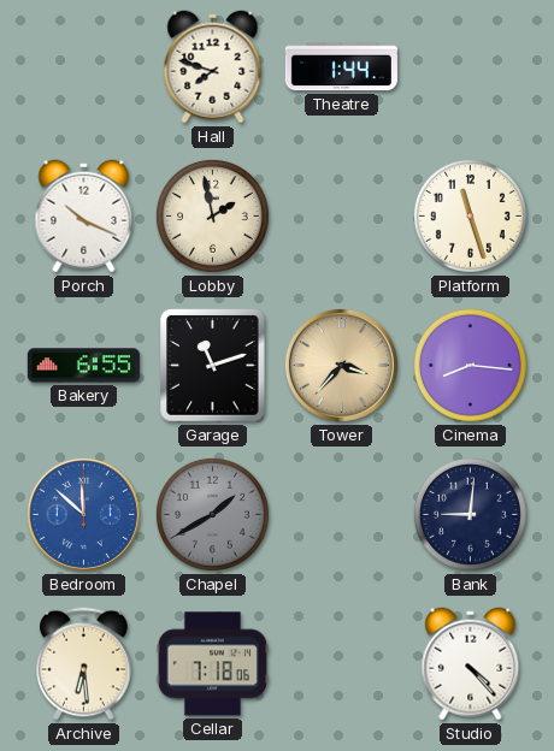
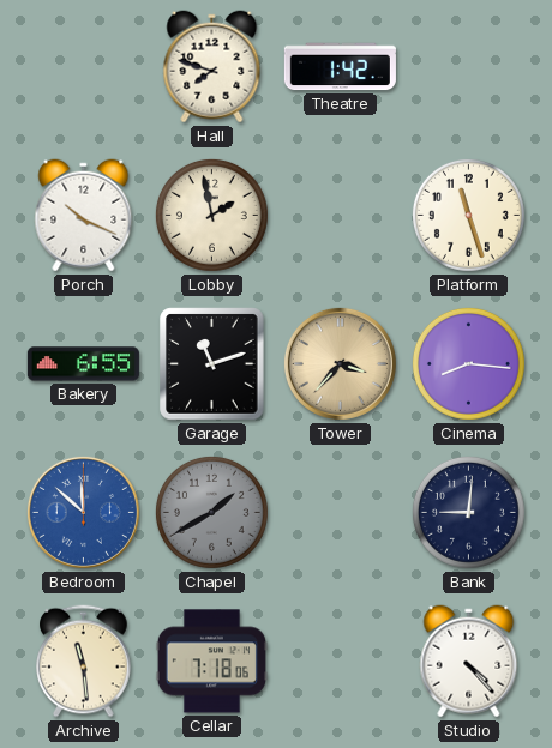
Theatre: 1:44 -> 1:42 (340, 67)
Archive: 6:29 -> 11:29 (84, 662)
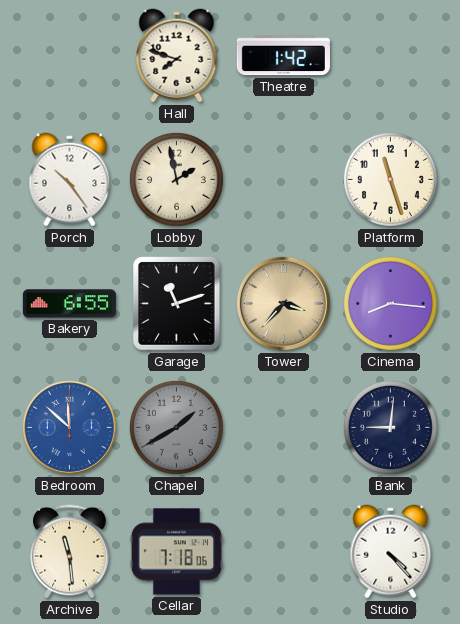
Porch: 10:19 -> 10:24 (70, 180)
